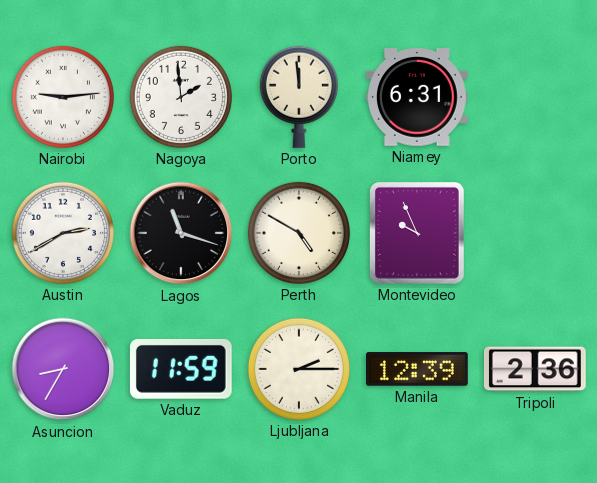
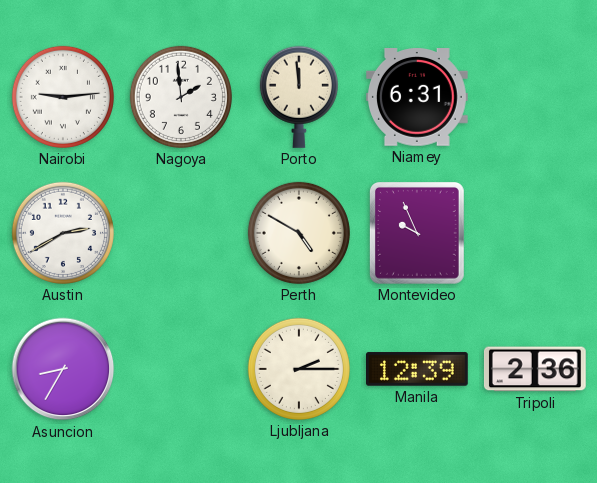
Lagos: 11:18 -> none (181, 233)
Vaduz: 11:59 -> none (181, 369)
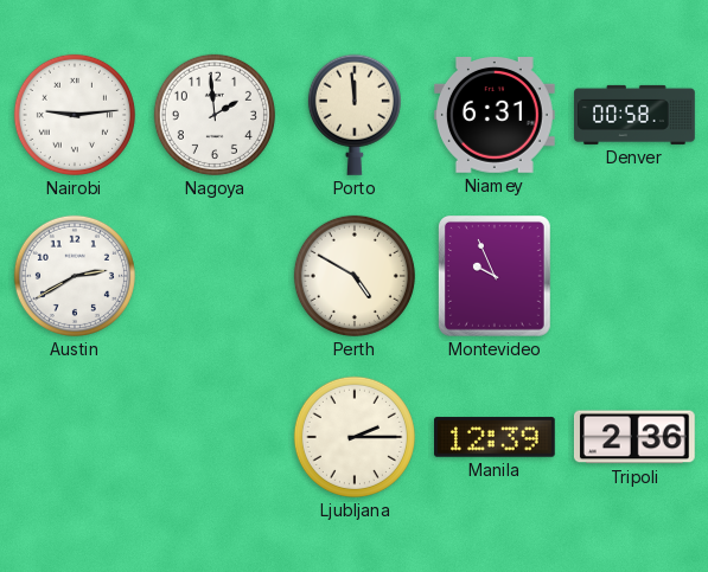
Denver: none -> 00:58 (634, 115)
Asuncion: 8:35 -> none (63, 369)
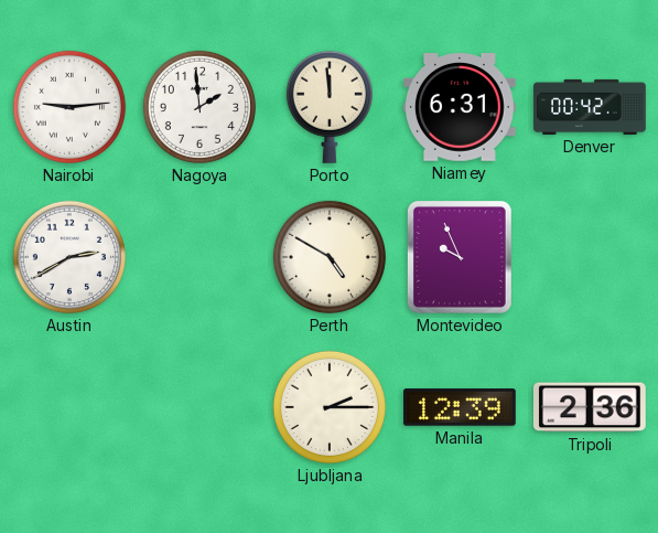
Denver: 00:58 -> 00:42 (590, 107)
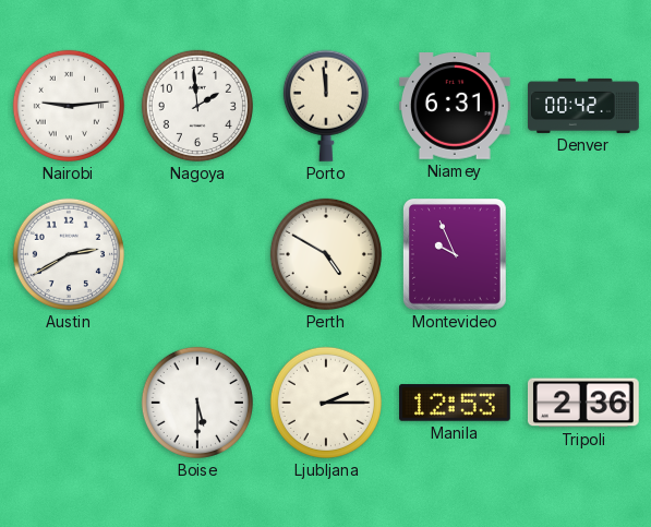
Boise: none -> 5:30 (197, 403)
Manila: 12:39 -> 12:53 (456, 403)
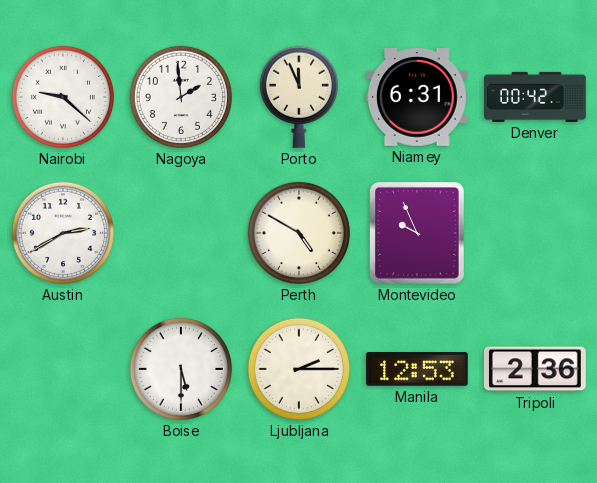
Nairobi: 9:14 -> 9:22 (63, 97)
Porto: 11:59 -> 11:56 (299, 97)
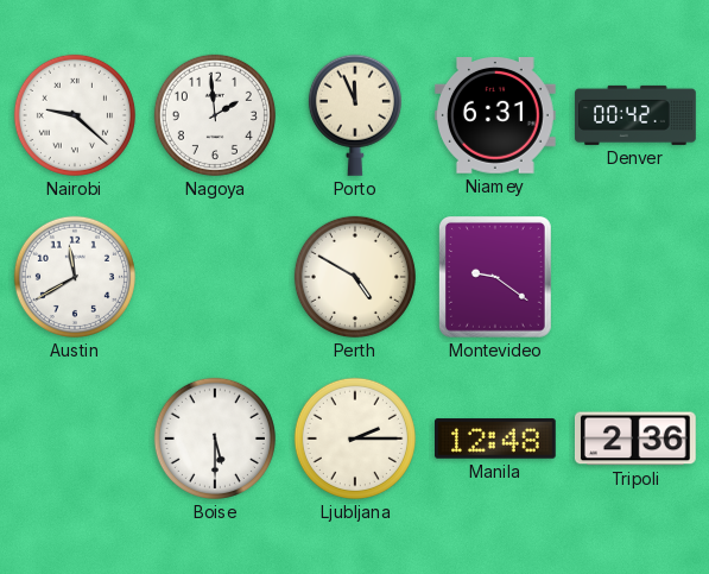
Austin: 2:40 -> 11:40 (75, 277)
Montevideo: 9:56 -> 9:21 (495, 278)
Manila: 12:53 -> 12:48 (496, 439)
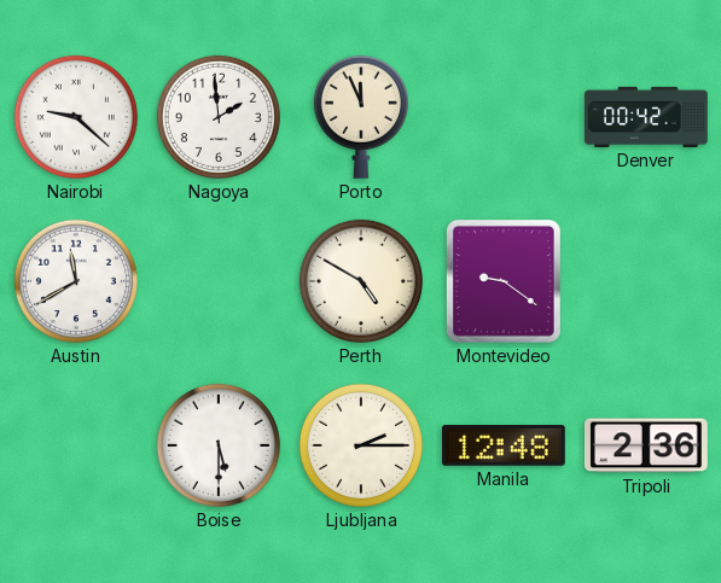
Niamey: 6:31 -> none (496, 116)
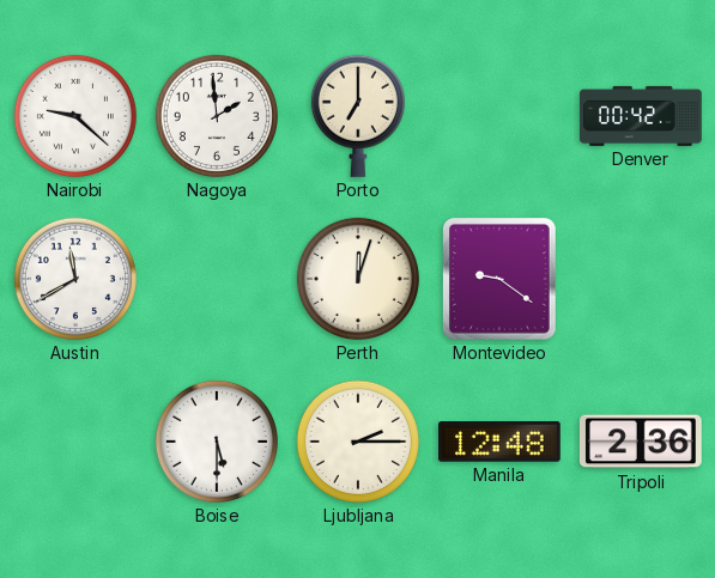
Porto: 11:56 -> 7:00 (358, 116)
Perth: 4:50 -> 12:03 (358, 279)
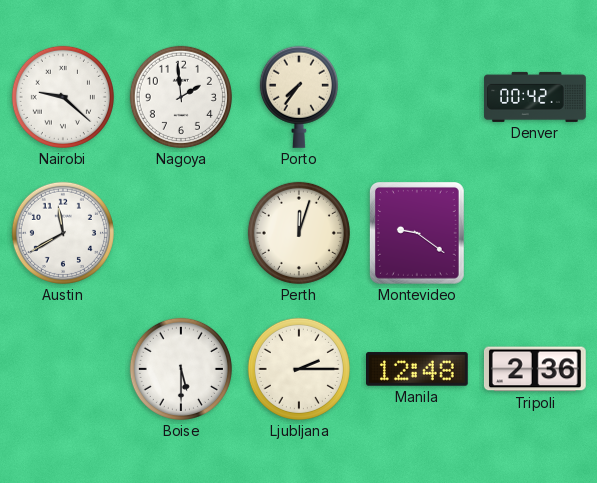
Porto: 7:00 -> 7:36 (299, 97)
